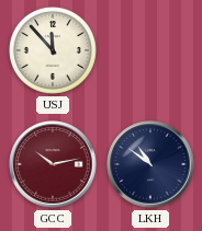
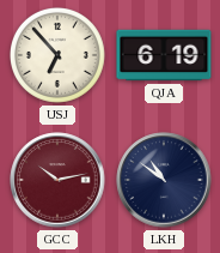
USJ: 11:53 -> 6:53 (57, 55)
QJA: none -> 6:19 (164, 55)
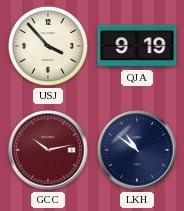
USJ: 6:53 -> 3:53 (48, 46)
QJA: 6:19 -> 9:19 (137, 46)
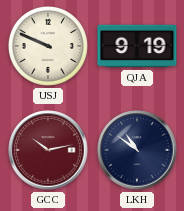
USJ: 3:53 -> 9:49 (48, 46)
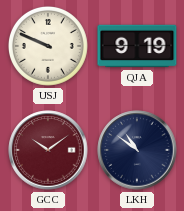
GCC: 10:13 -> 10:09 (48, 150)
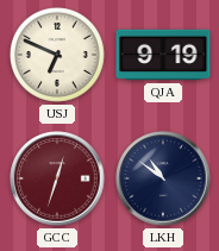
USJ: 9:49 -> 6:49 (57, 55)
GCC: 10:09 -> 12:33 (57, 178)
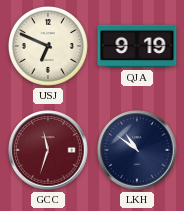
GCC: 12:33 -> 11:33 (48, 150)
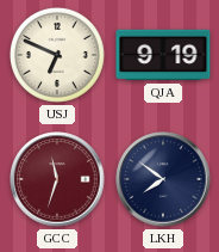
LKH: 10:51 -> 7:51 (163, 179)
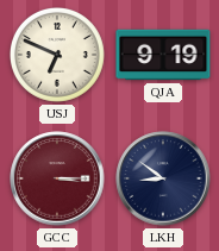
GCC: 11:33 -> 3:15 (57, 178)
LKH: 7:51 -> 8:51 (163, 178)
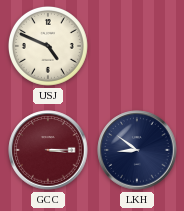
USJ: 6:49 -> 4:49 (48, 46)
QJA: 9:19 -> none (163, 55)
